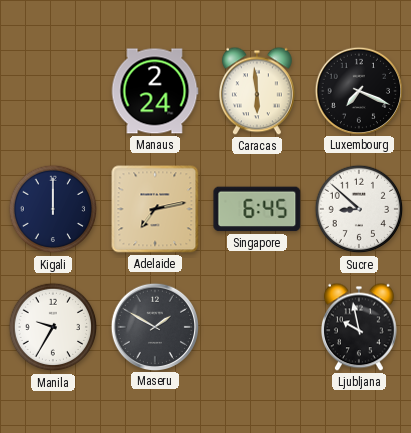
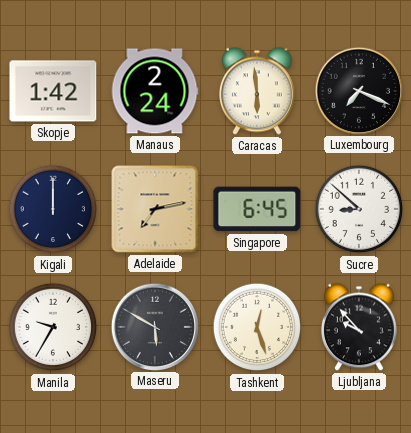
Skopje: none -> 1:42 (53, 91)
Maseru: 1:50 -> 5:50 (154, 326)
Tashkent: none -> 12:27 (257, 327)
Ljubljana: 9:58 -> 9:53 (360, 327)
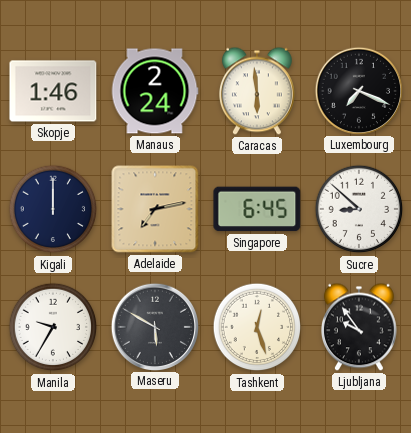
Skopje: 1:42 -> 1:46 (53, 91)
Ljubljana: 9:53 -> 9:54 (360, 327)
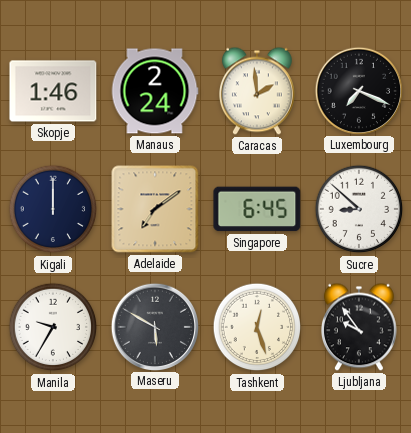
Caracas: 5:59 -> 1:59 (258, 91)
Adelaide: 7:13 -> 7:09 (155, 209)
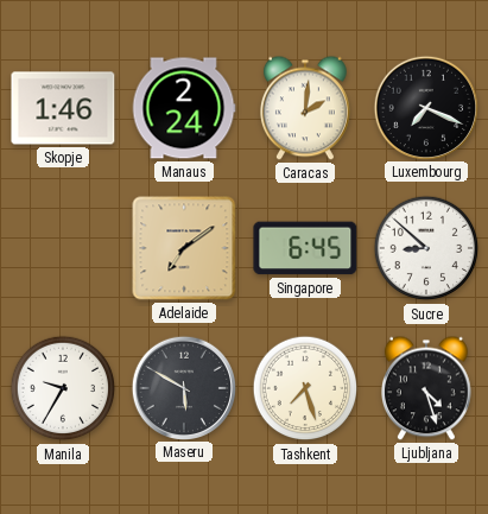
Caracas: 1:59 -> 2:01 (306, 108)
Kigali: 12:00 -> none (53, 209)
Tashkent: 12:27 -> 7:27 (305, 388)
Ljubljana: 9:54 -> 4:27 (427, 388)
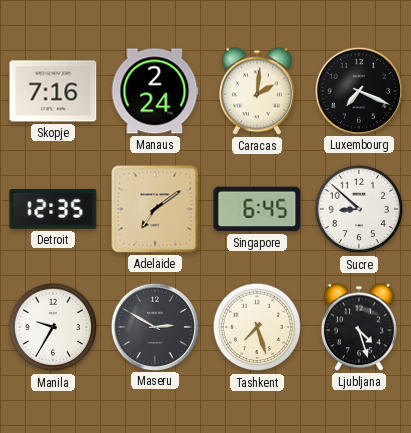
Skopje: 1:46 -> 7:16 (53, 91)
Detroit: none -> 12:35 (53, 209)
Maseru: 5:50 -> 2:50 (154, 326)
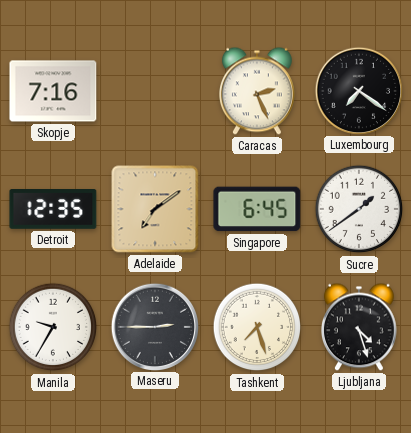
Manaus: 2:24 -> none (155, 91)
Caracas: 2:01 -> 2:26 (258, 91)
Luxembourg: 7:19 -> 7:21 (358, 90)
Sucre: 8:52 -> 1:39 (359, 209)
Maseru: 2:50 -> 2:45 (154, 326)
